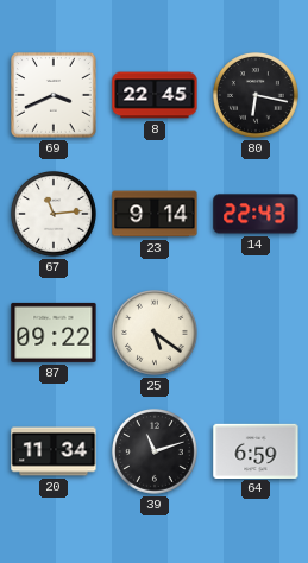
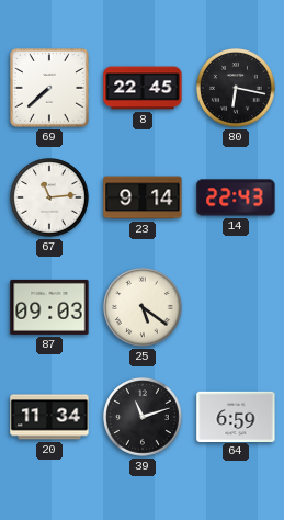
69: 3:41 -> 7:38 (49, 88)
87: 09:22 -> 09:03 (49, 307)
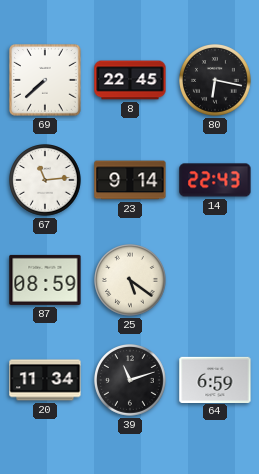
87: 09:03 -> 08:59 (45, 280)
